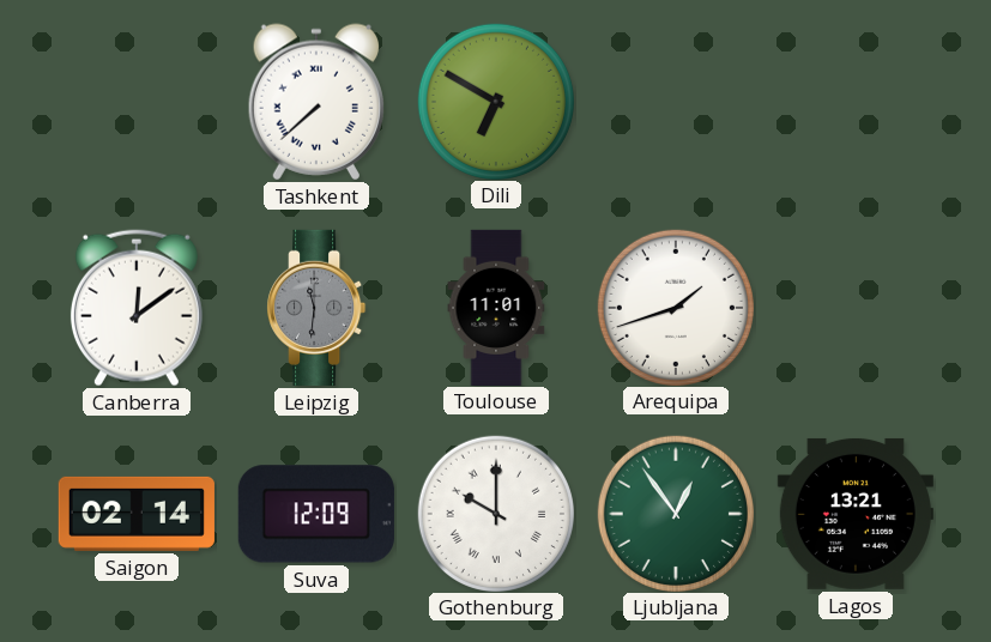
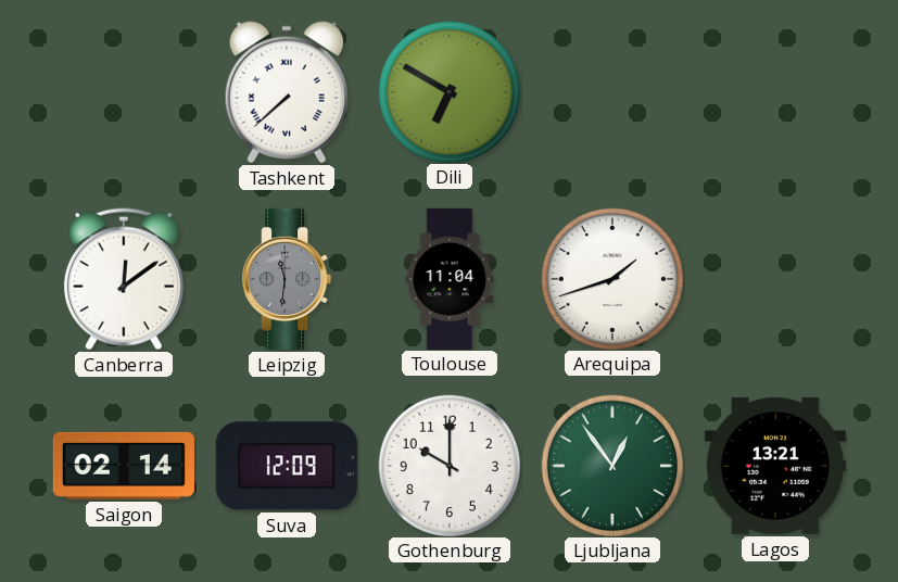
Toulouse: 11:01 -> 11:04 (450, 278)
Gothenburg numerals: Roman -> Arabic (448, 465)
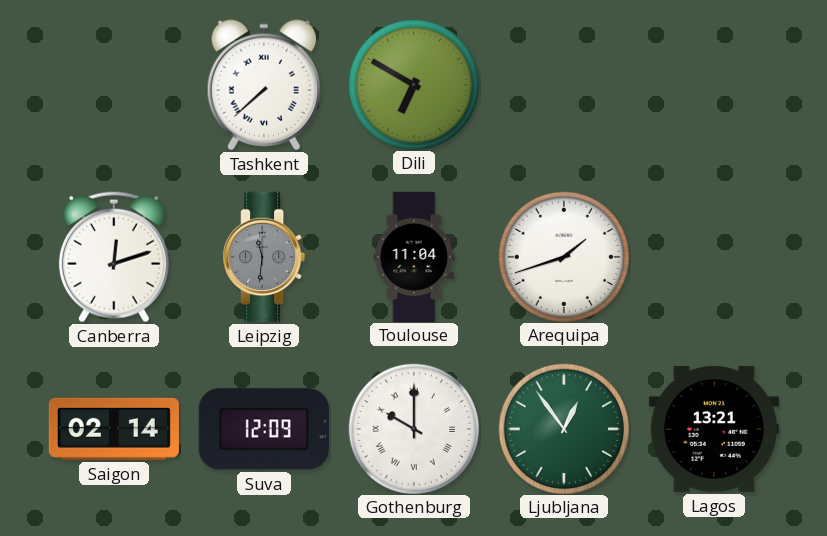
Canberra: 12:09 -> 12:12 (114, 257)
Gothenburg numerals: Arabic -> Roman (413, 428)
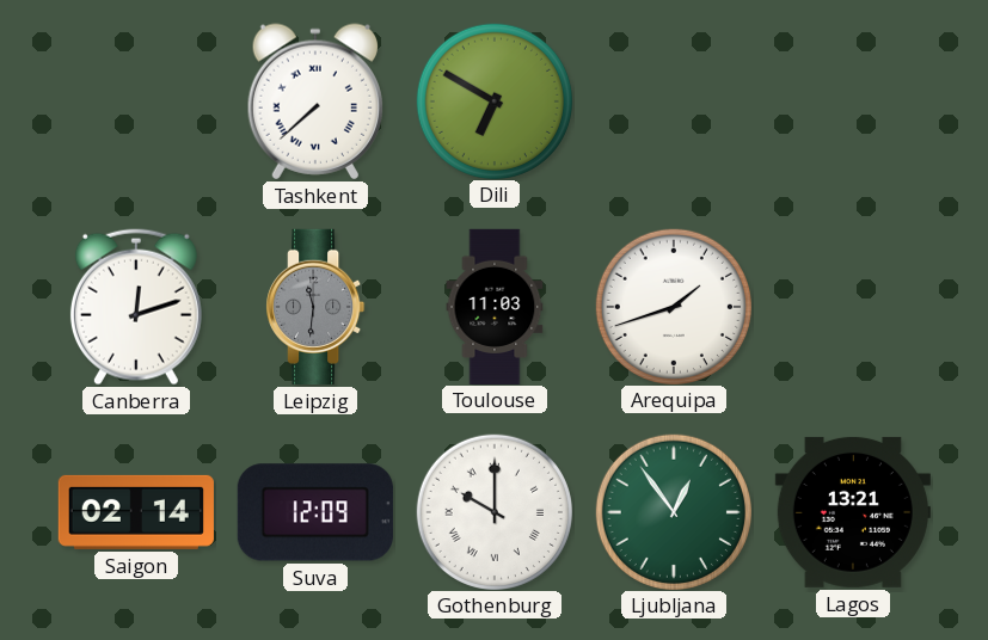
Toulouse: 11:04 -> 11:03 (495, 306)
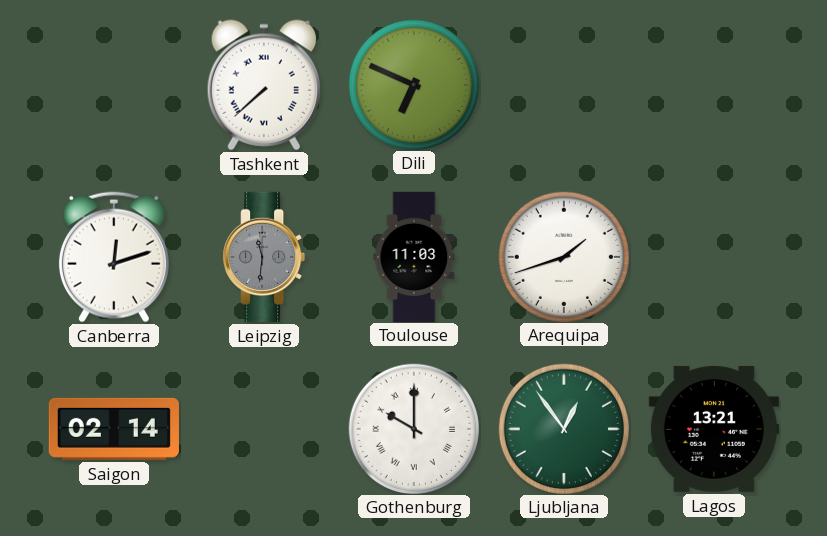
Dili: 6:50 -> 6:49 (413, 84)
Suva: 12:09 -> none (315, 512)
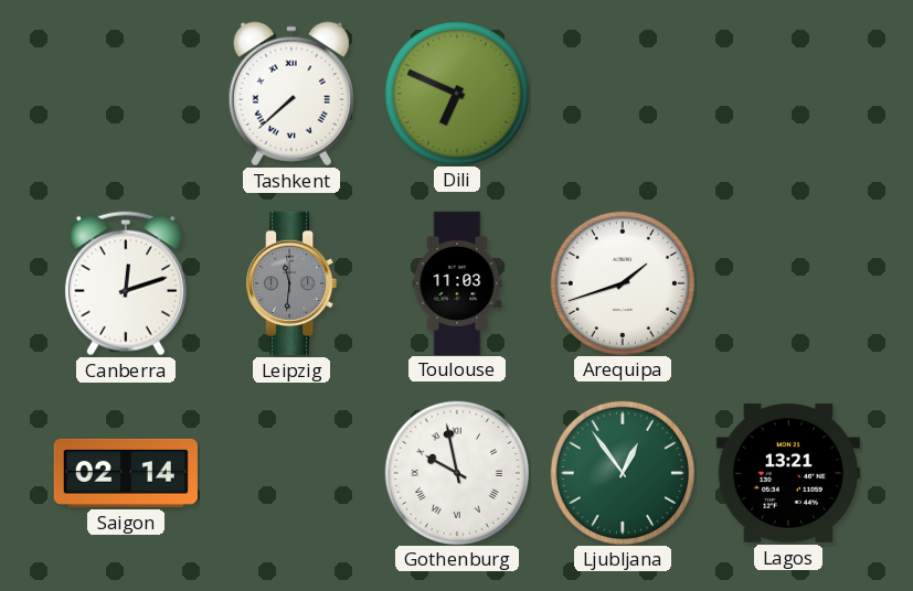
Gothenburg: 10:00 -> 9:58 (456, 472)
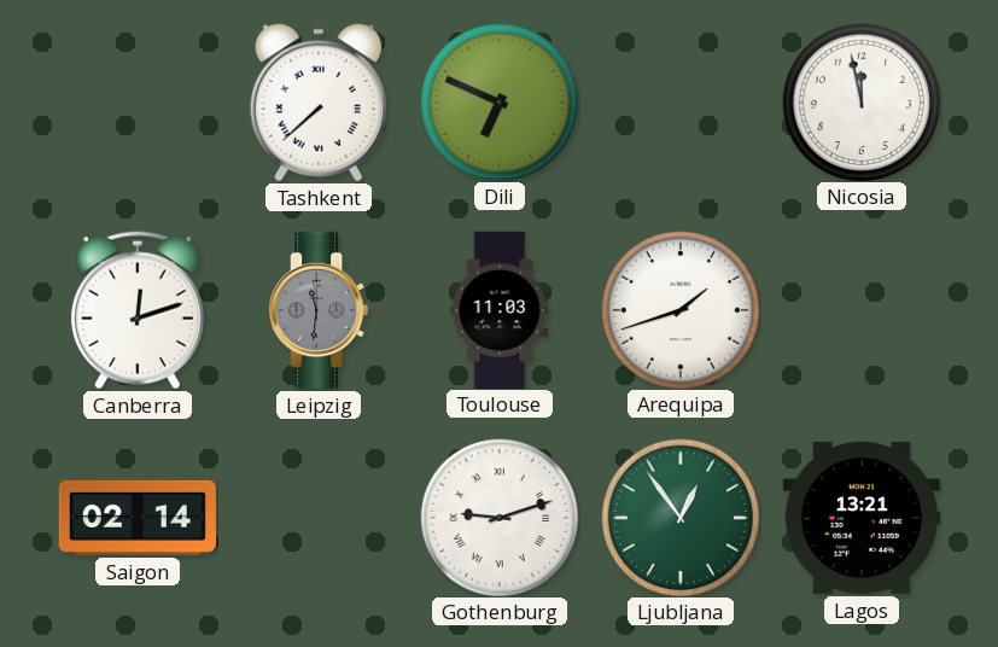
Nicosia: none -> 11:58 (860, 101)
Gothenburg: 9:58 -> 9:12 (498, 517)
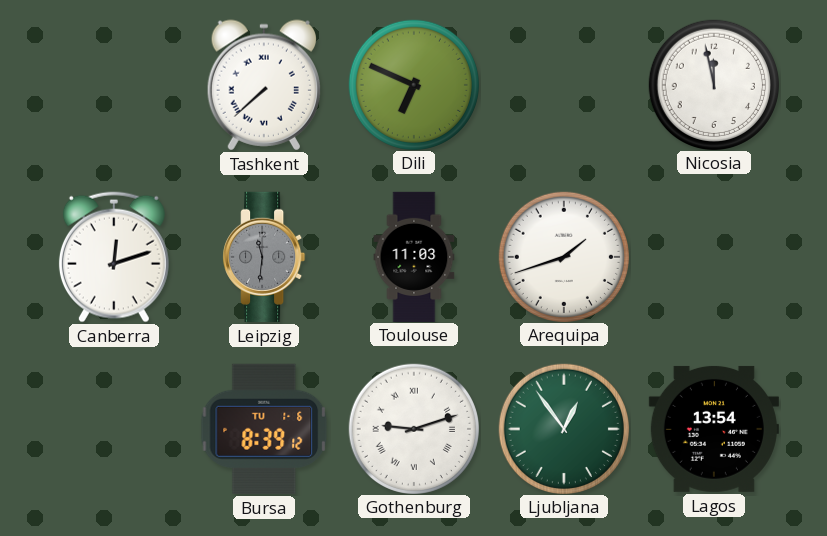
Saigon: 02:14 -> none (138, 518)
Bursa: none -> 8:39 (264, 429)
Lagos: 13:21 -> 13:54 (714, 429)
